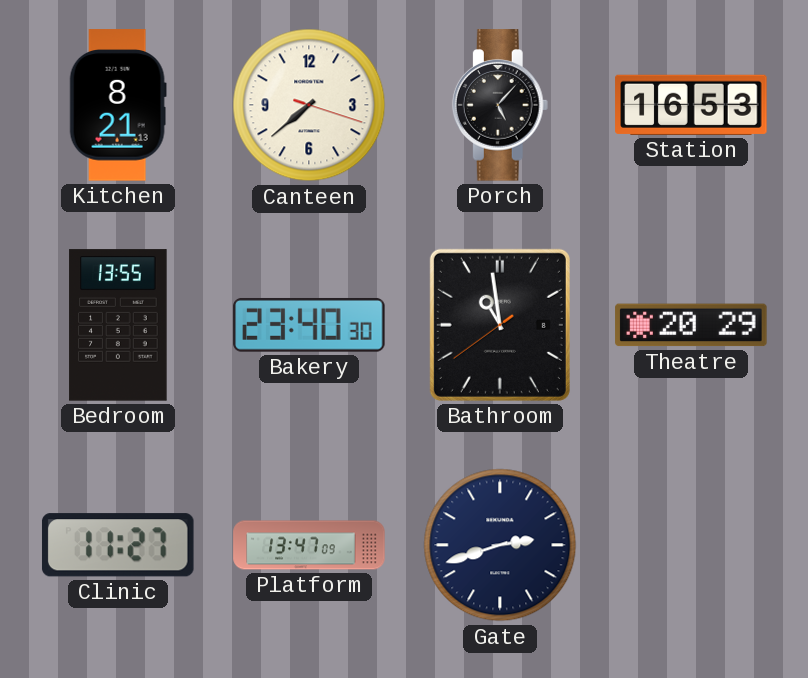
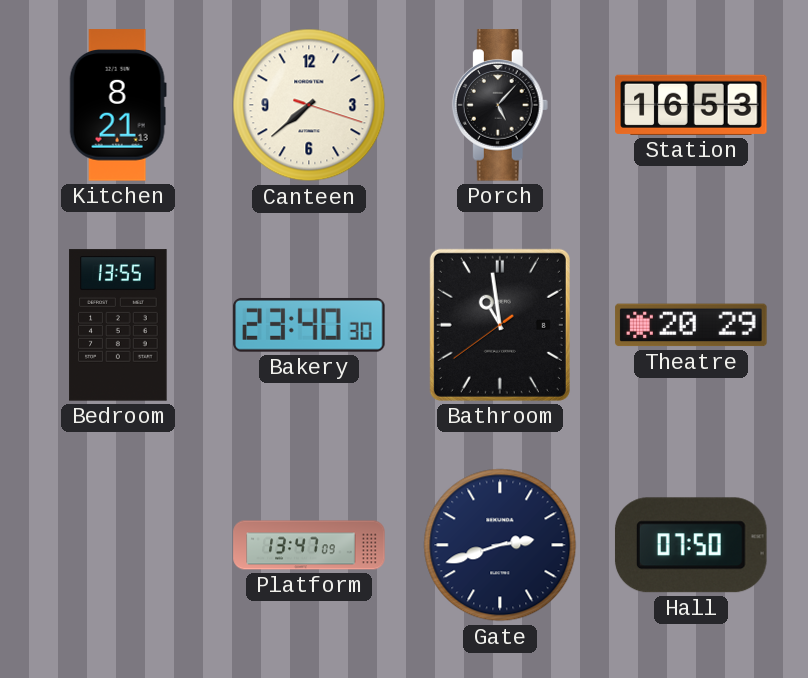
Clinic: 11:27 -> none (118, 545)
Hall: none -> 07:50 (691, 545)
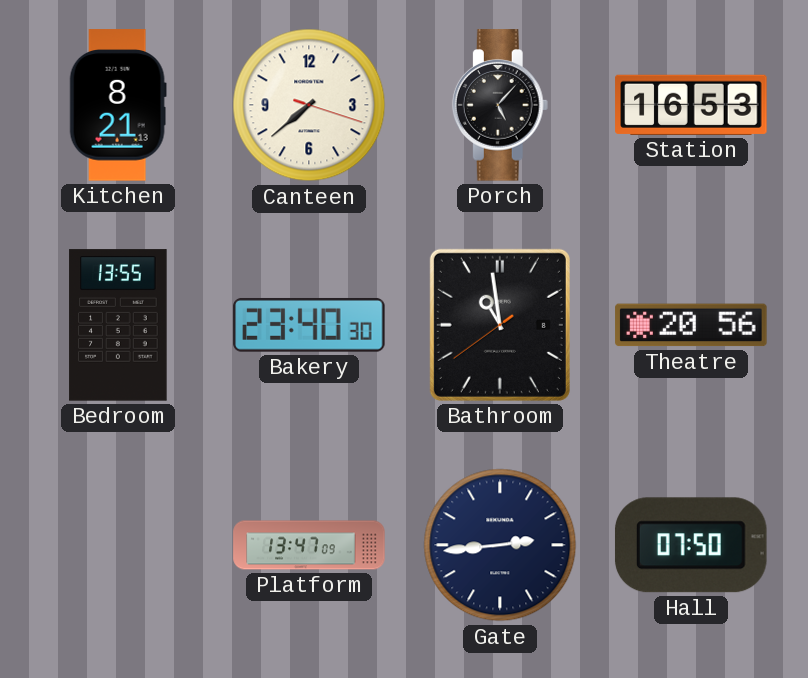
Theatre: 20:29 -> 20:56 (691, 325)
Gate: 2:42 -> 2:44 (500, 545)
